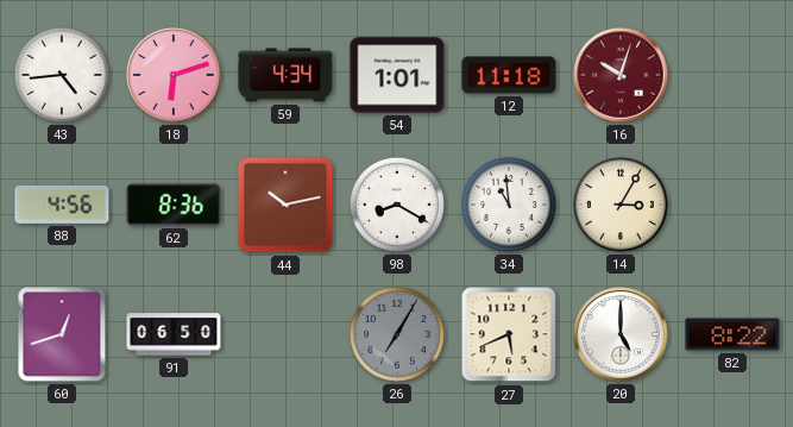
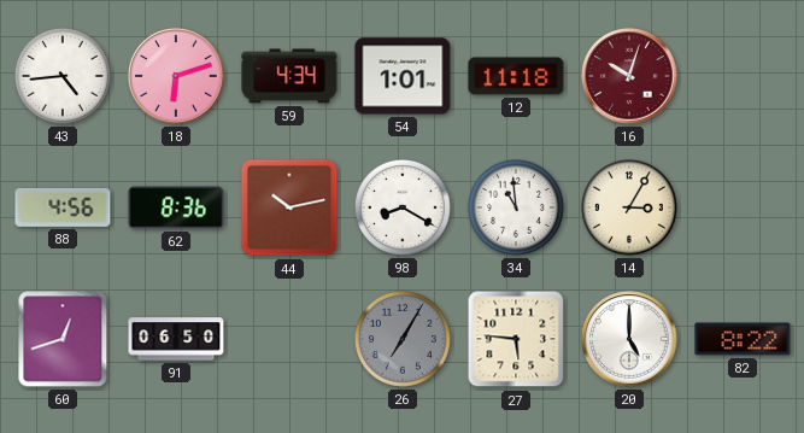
27: 5:41 -> 5:46 (516, 339)
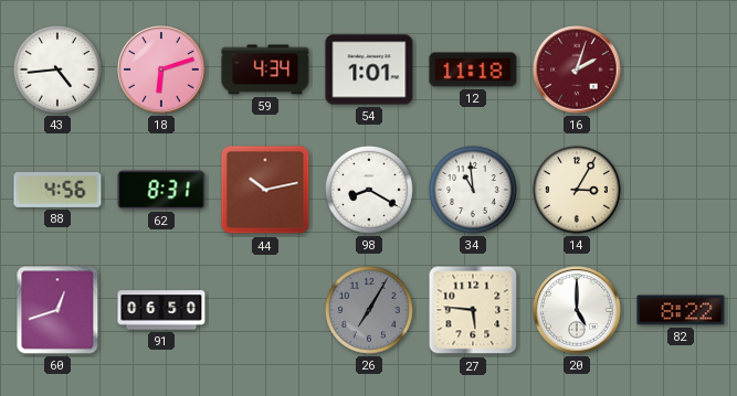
16: 10:03 -> 2:03 (577, 69)
62: 8:36 -> 8:31 (161, 190)
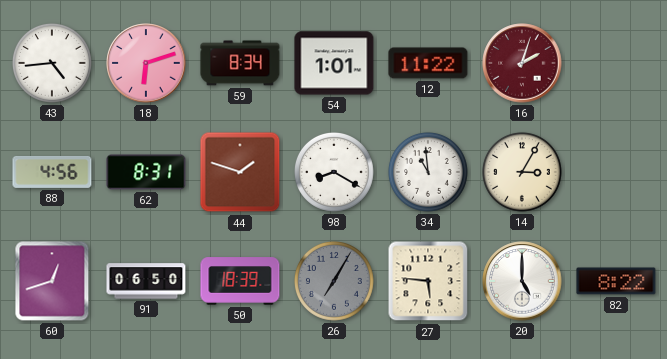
59: 4:34 -> 8:34 (240, 63)
12: 11:18 -> 11:22 (428, 63)
44: 10:13 -> 1:48 (240, 172)
50: none -> 18:39 (240, 281)
